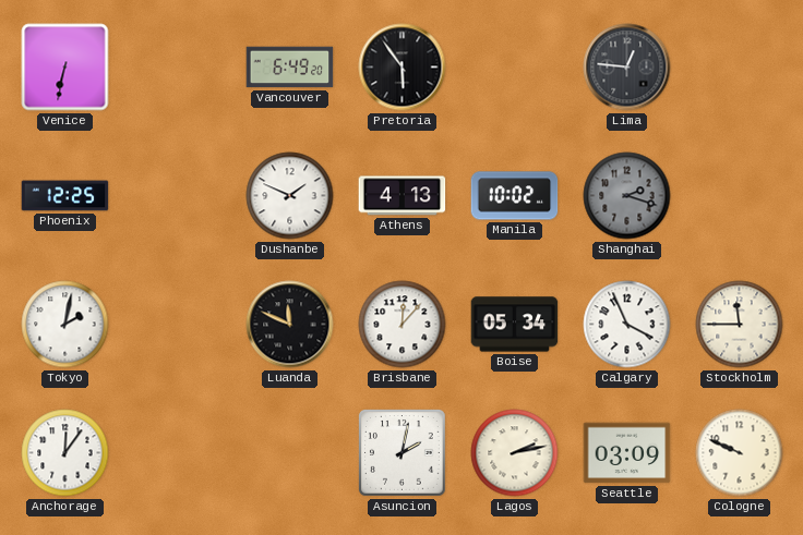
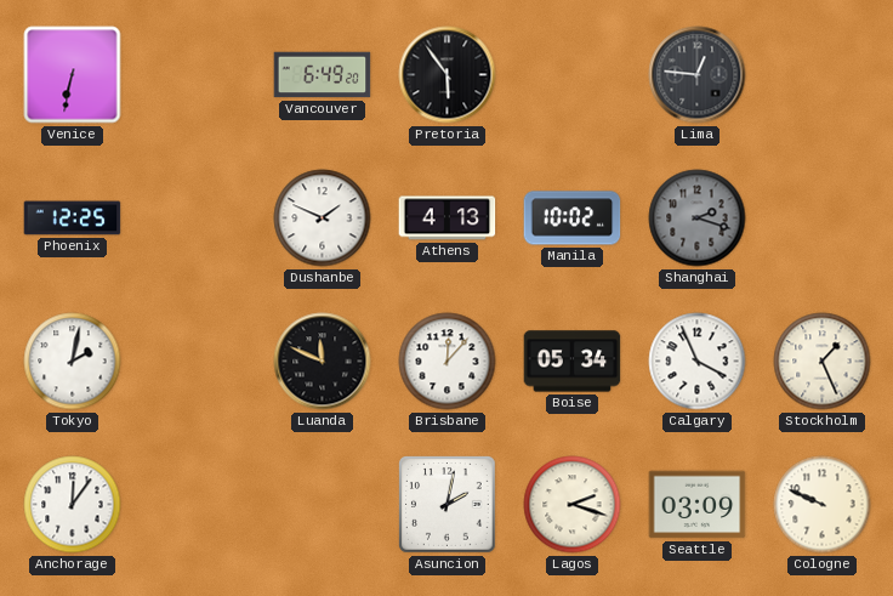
Stockholm: 11:45 -> 1:26 (823, 362)
Lagos: 2:13 -> 2:18 (573, 505)
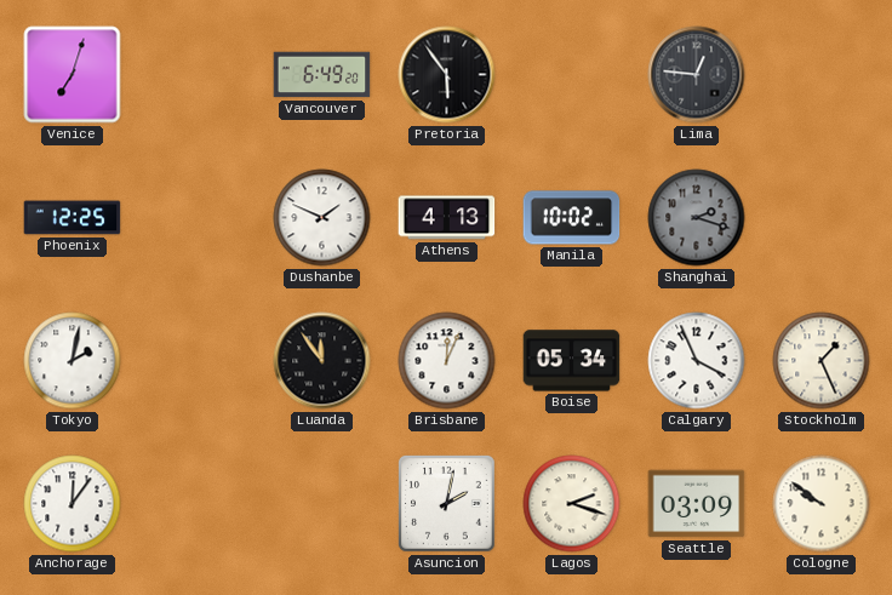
Venice: 6:32 -> 7:03 (73, 75)
Luanda: 11:49 -> 11:54 (322, 361)
Brisbane: 12:07 -> 12:04 (447, 361)
Cologne: 9:49 -> 9:51 (822, 504)
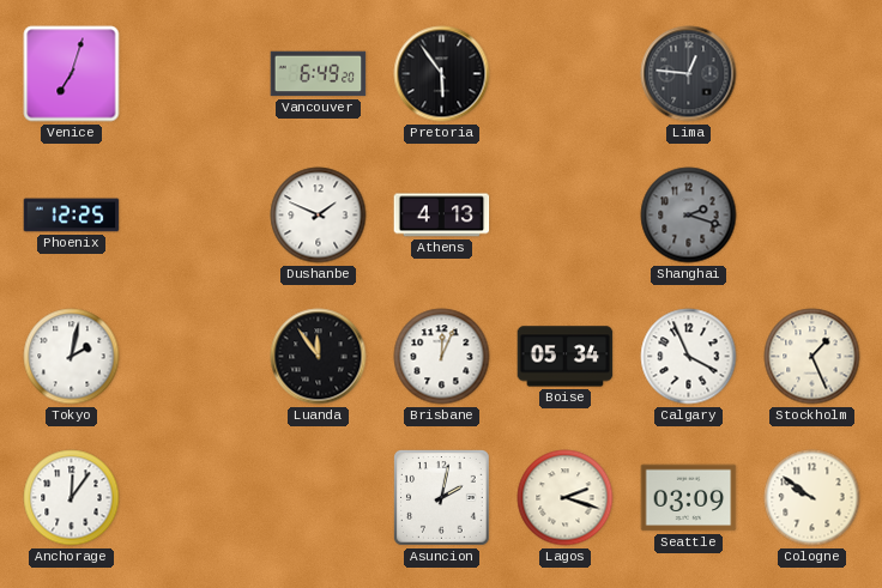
Manila: 10:02 -> none (572, 218)
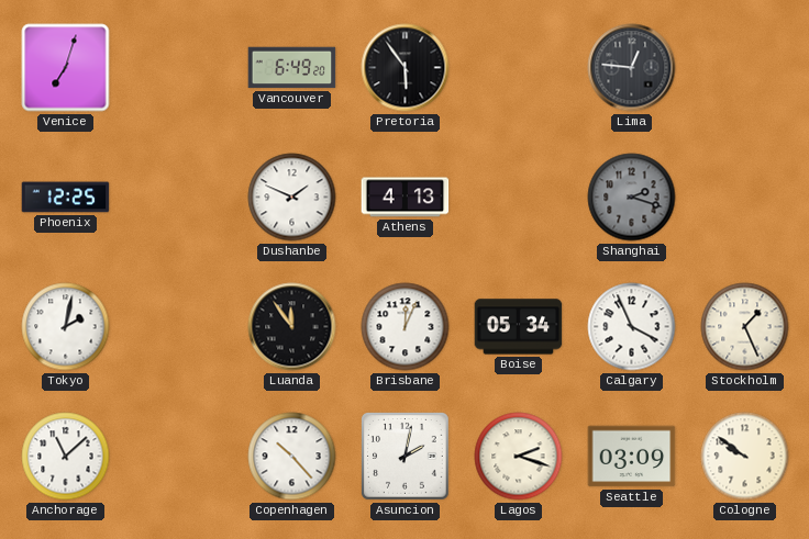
Anchorage: 12:06 -> 11:08 (66, 457)
Copenhagen: none -> 10:23 (292, 457)
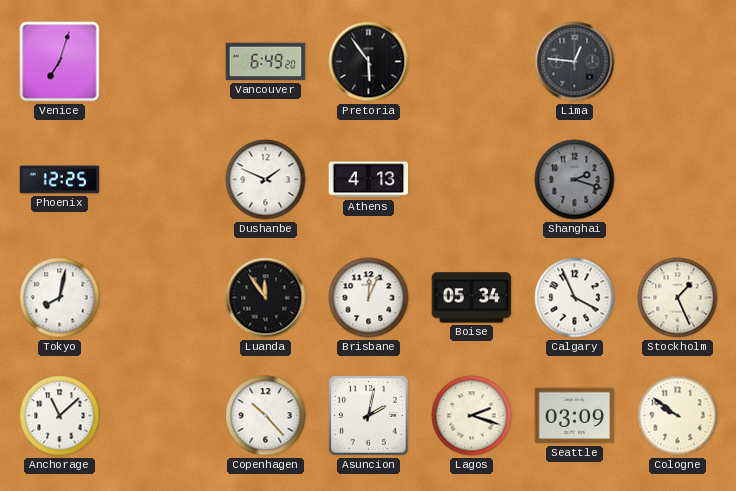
Tokyo: 2:02 -> 8:02 (60, 298)
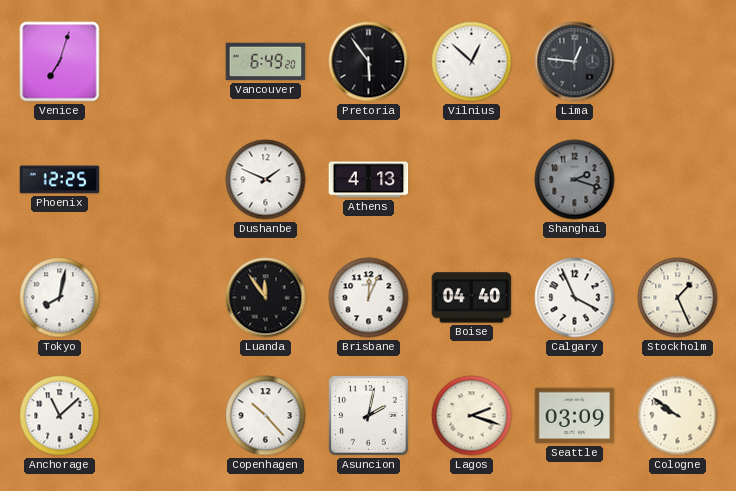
Vilnius: none -> 12:52 (472, 62)
Boise: 05:34 -> 04:40 (472, 298)
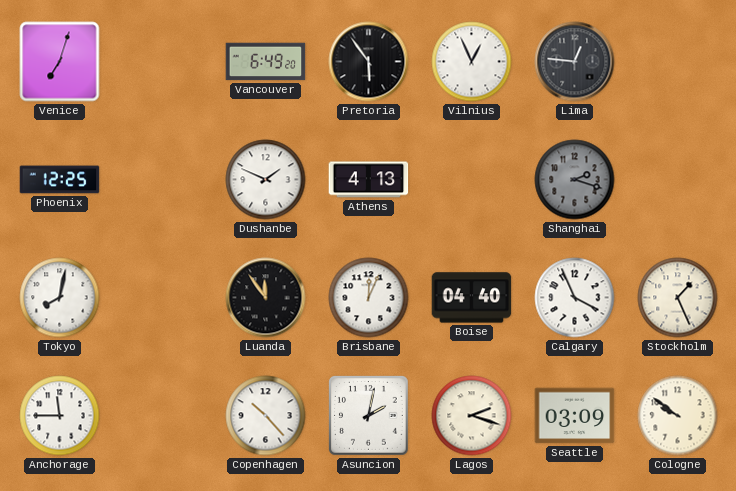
Vilnius: 12:52 -> 12:56 (472, 62)
Anchorage: 11:08 -> 11:45 (60, 416)
